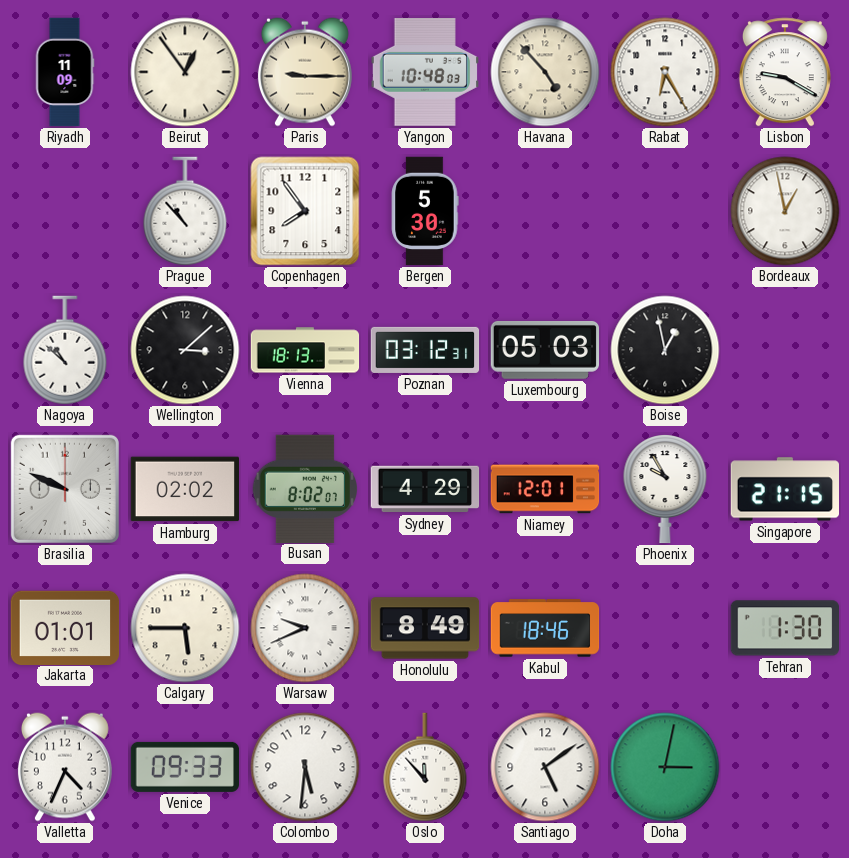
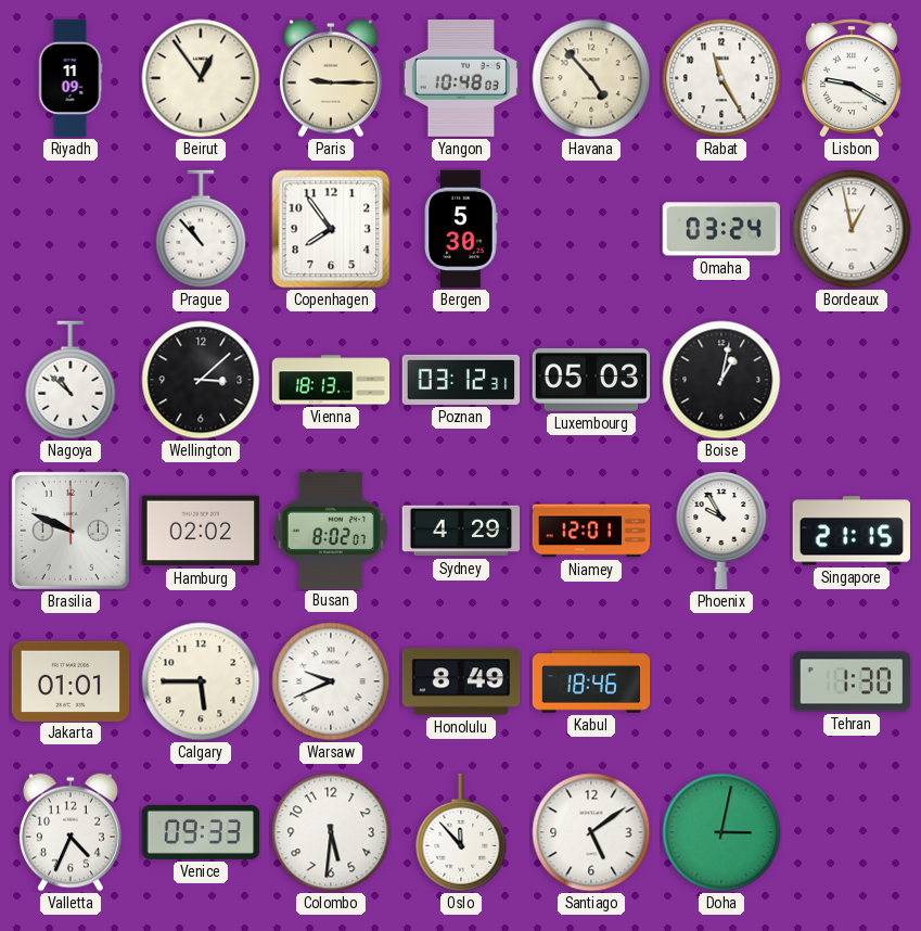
Rabat: 6:25 -> 11:25 (721, 78)
Omaha: none -> 03:24 (720, 229)
Boise: 12:58 -> 1:02 (721, 380)
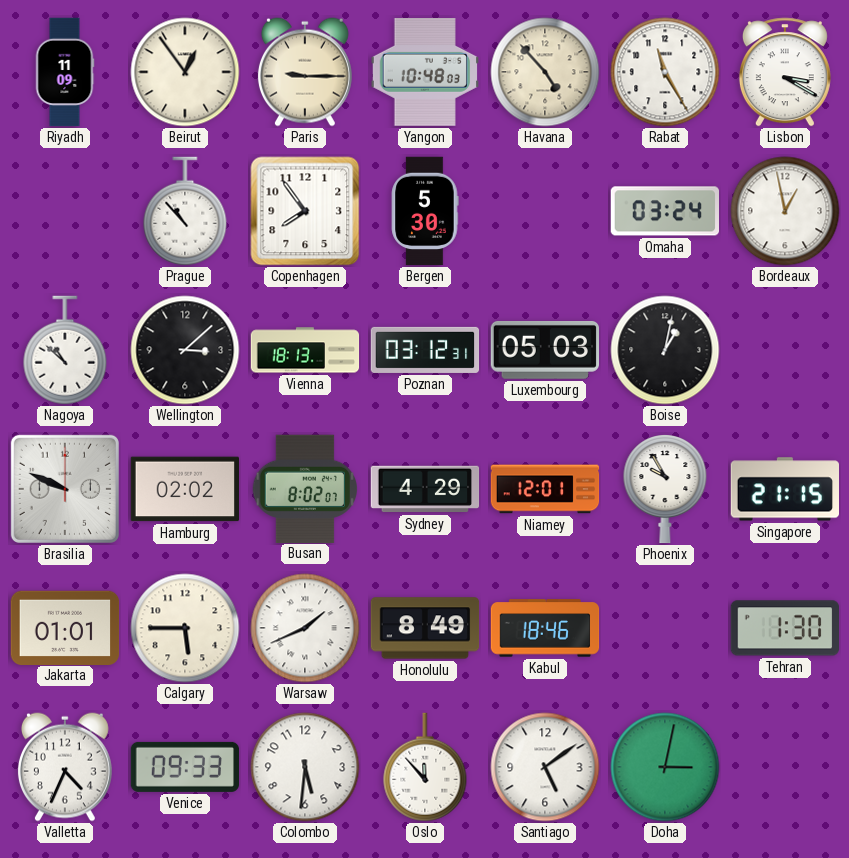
Lisbon: 9:20 -> 3:20 (785, 72)
Warsaw: 9:41 -> 1:41 (305, 628)
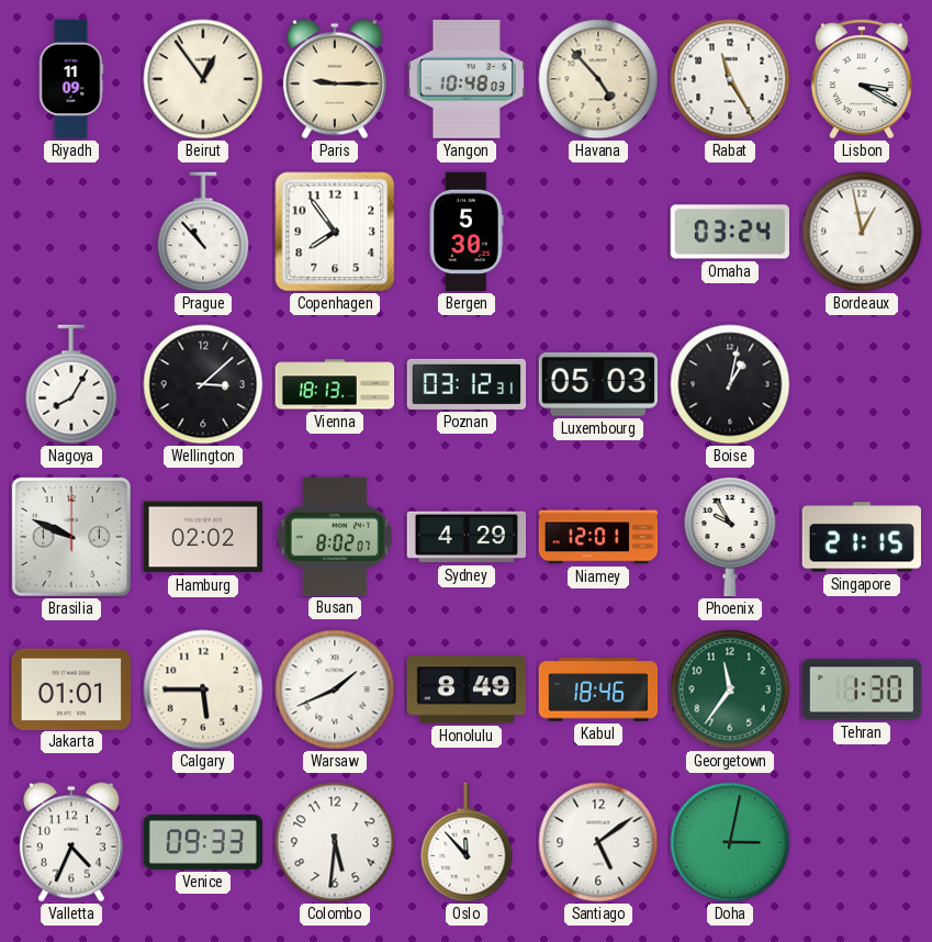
Nagoya: 10:52 -> 8:05 (71, 384)
Georgetown: none -> 11:36 (730, 689)
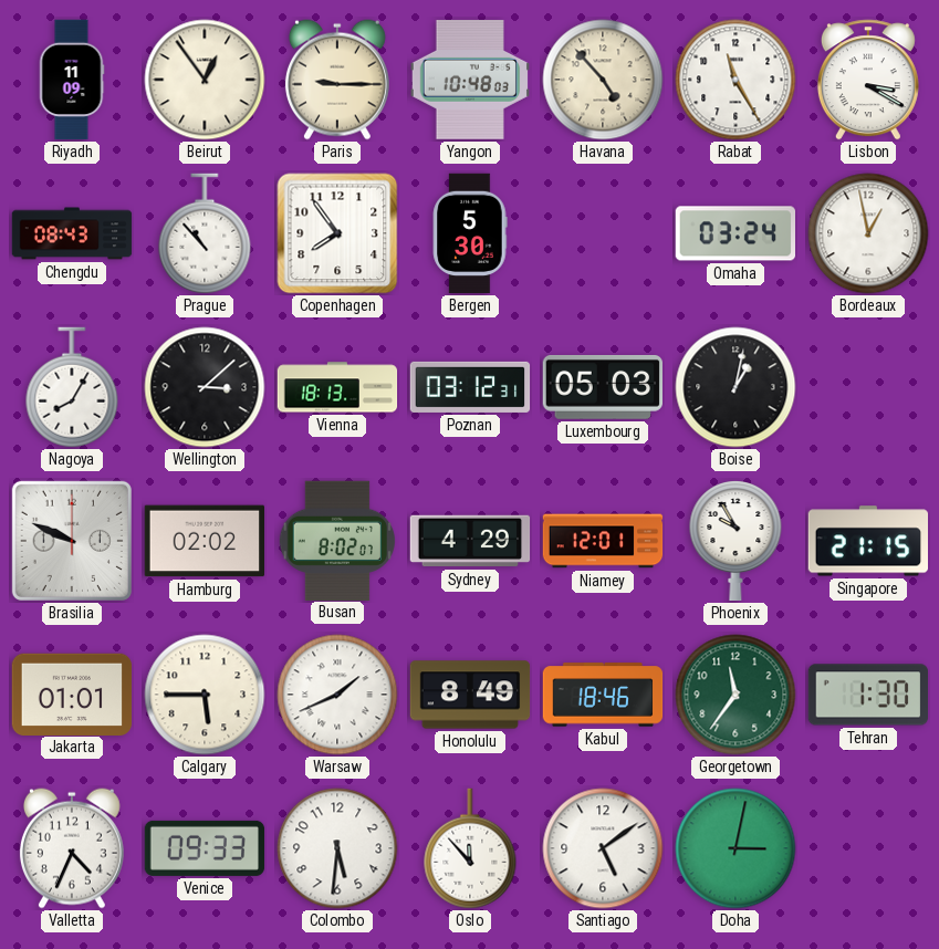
Chengdu: none -> 08:43 (72, 233)
